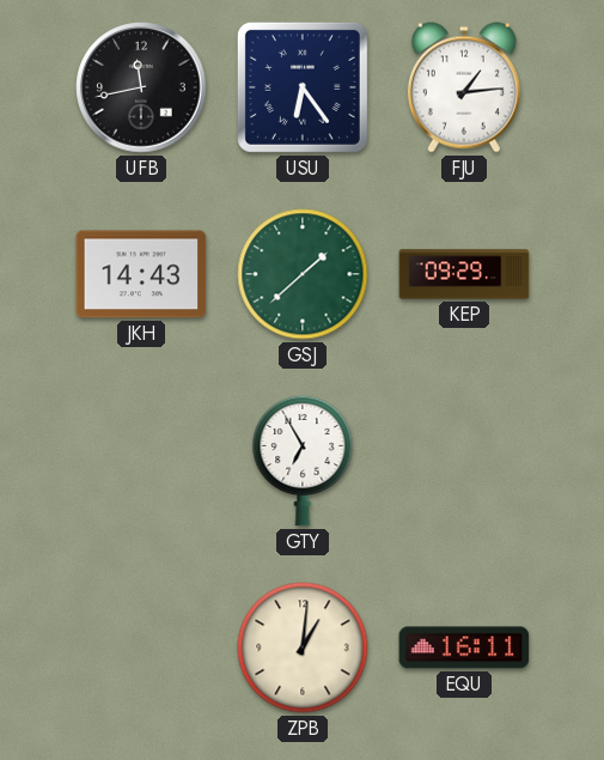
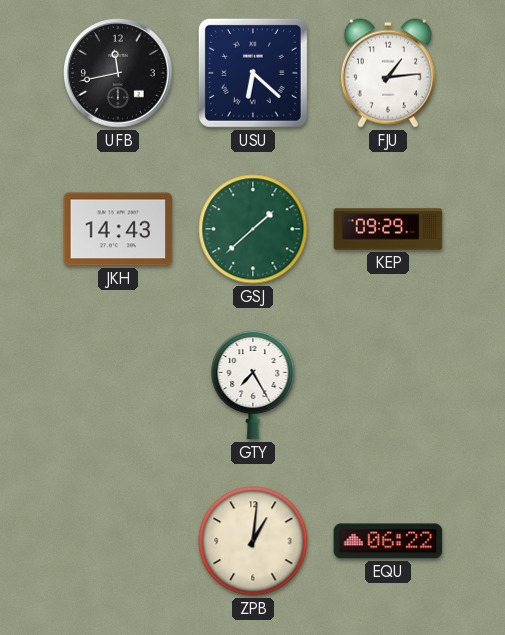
USU: 6:24 -> 6:22 (253, 73)
GTY: 6:55 -> 7:25 (253, 385)
EQU: 16:11 -> 06:22 (388, 541)
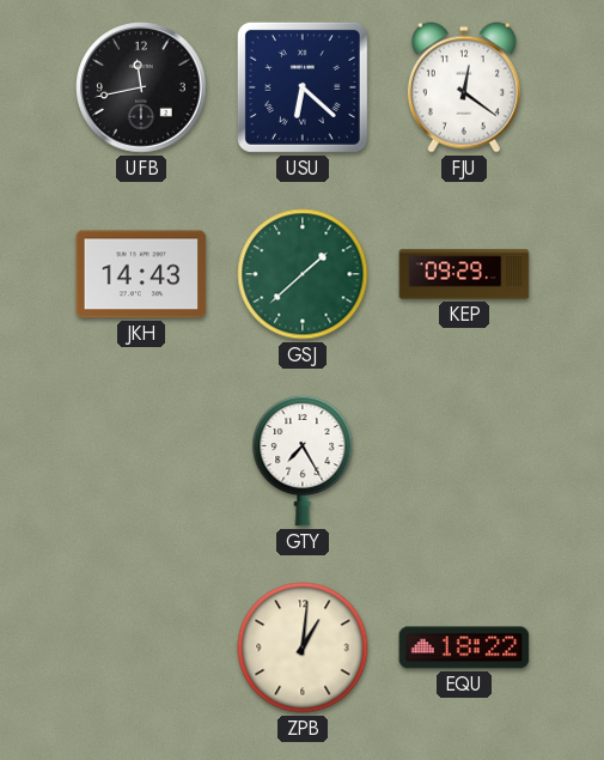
FJU: 1:14 -> 12:21 (464, 87)
EQU: 06:22 -> 18:22 (464, 647)
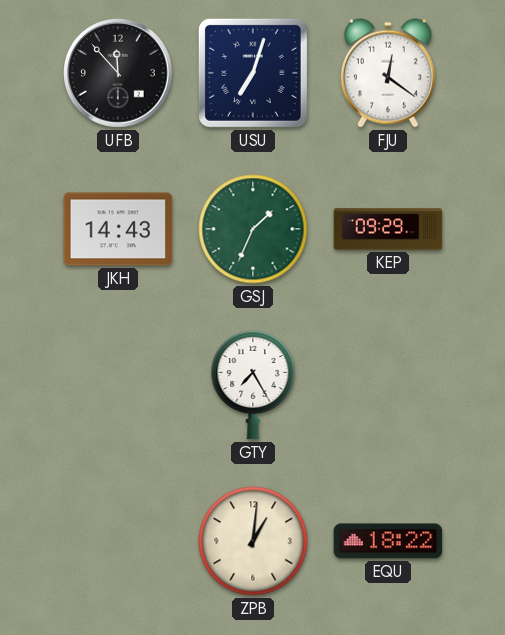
UFB: 11:43 -> 11:53 (118, 73)
USU: 6:22 -> 7:03 (253, 73)
GSJ: 1:38 -> 1:34 (253, 229)
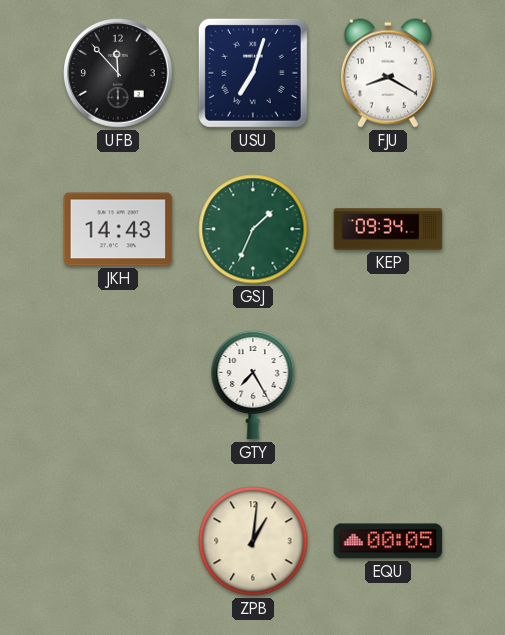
FJU: 12:21 -> 8:20 (388, 73)
KEP: 09:29 -> 09:34 (388, 229)
EQU: 18:22 -> 00:05 (388, 541)
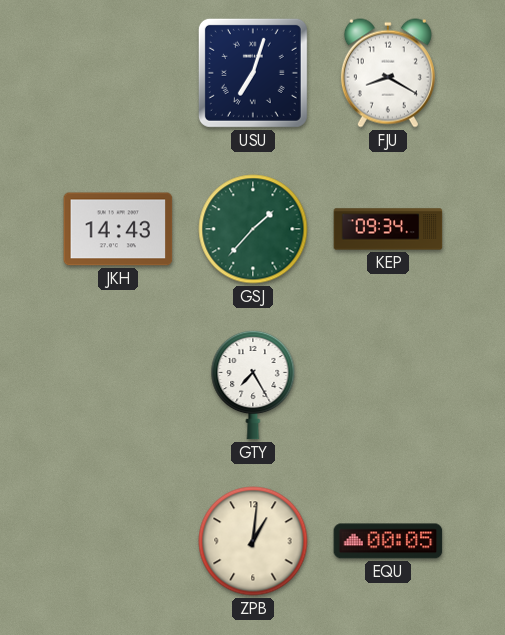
UFB: 11:53 -> none (118, 73)
GSJ: 1:34 -> 1:37 (253, 229)
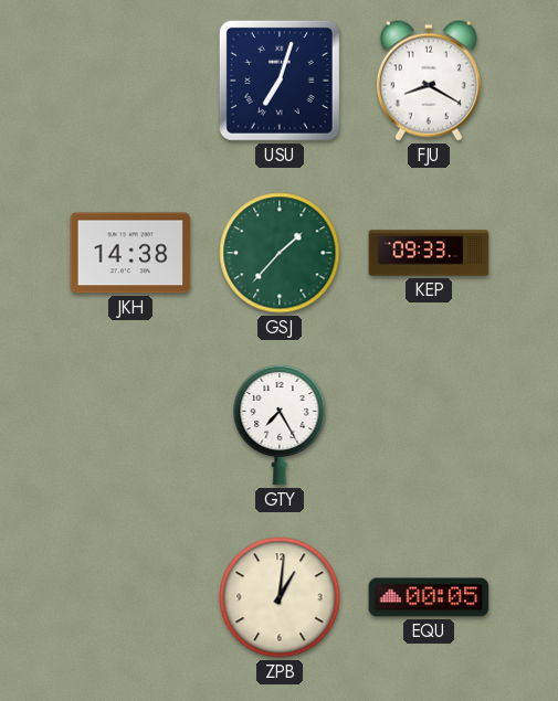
JKH: 14:43 -> 14:38 (130, 253)
KEP: 09:34 -> 09:33 (429, 253)
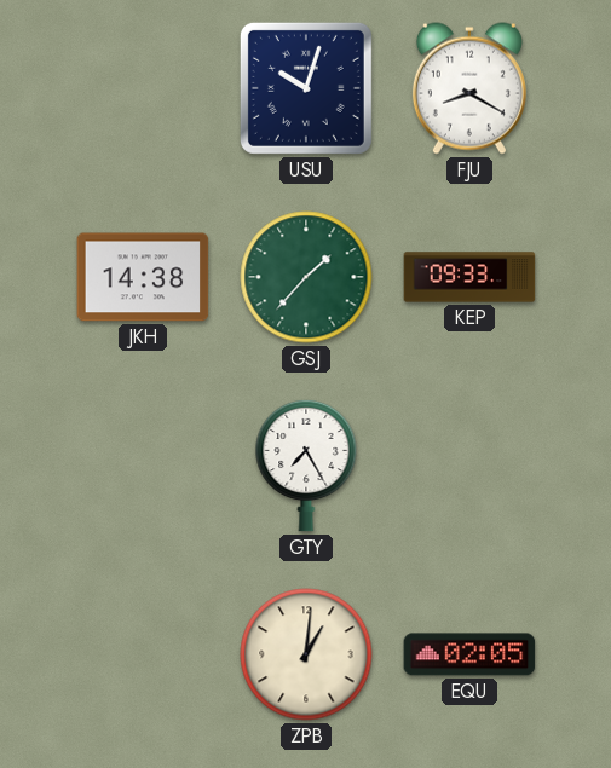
USU: 7:03 -> 10:03 (306, 88)
EQU: 00:05 -> 02:05 (469, 654)
